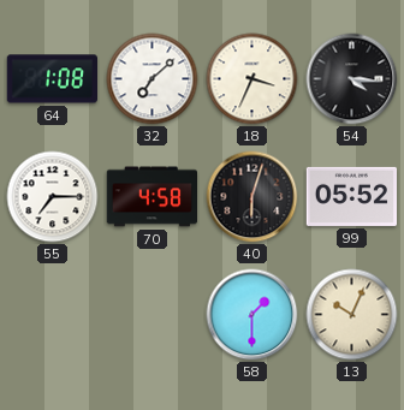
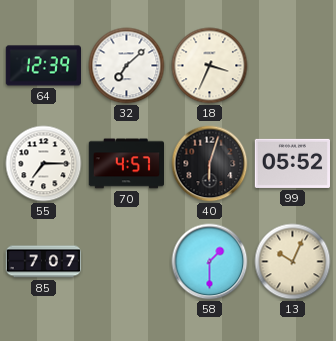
64: 1:08 -> 12:39 (43, 66)
54: 4:16 -> none (352, 79)
70: 4:58 -> 4:57 (127, 164)
85: none -> 7:07 (44, 262)
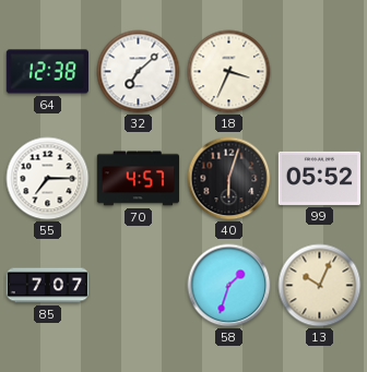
64: 12:39 -> 12:38 (47, 72)
58: 1:30 -> 1:33 (229, 286)
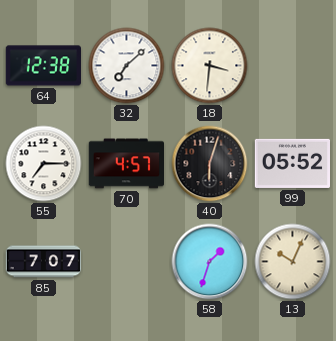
18: 3:34 -> 3:31 (210, 66)
